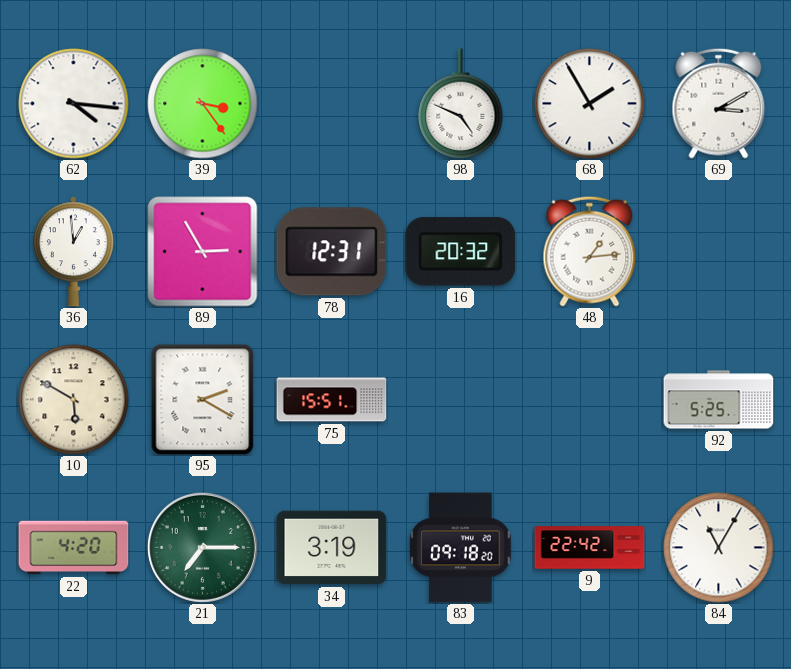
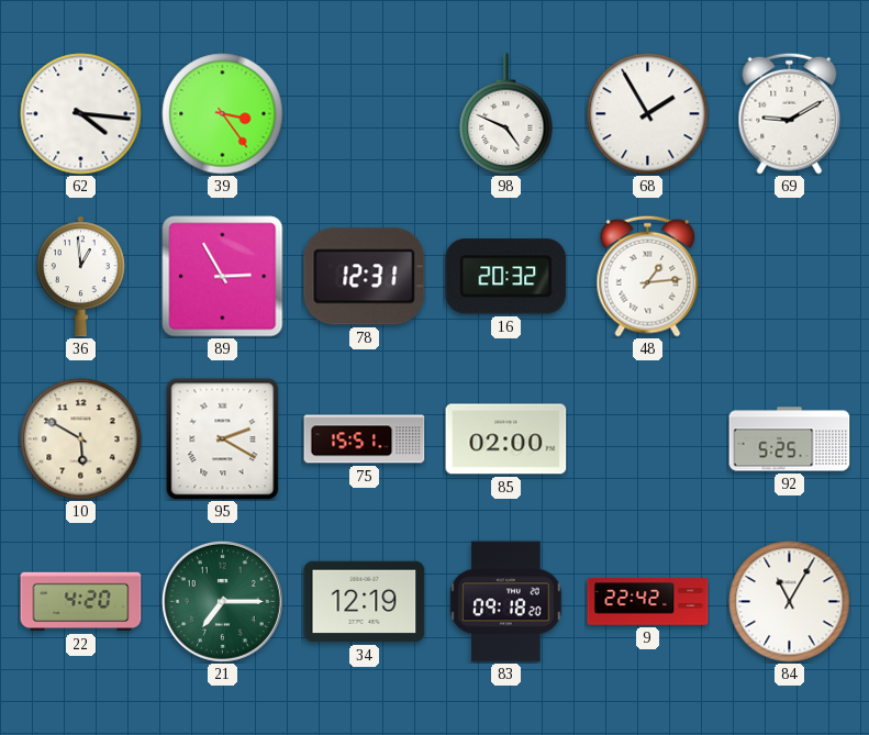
69: 3:10 -> 9:10 (790, 113)
85: none -> 02:00 (506, 439)
34: 3:19 -> 12:19 (365, 602)
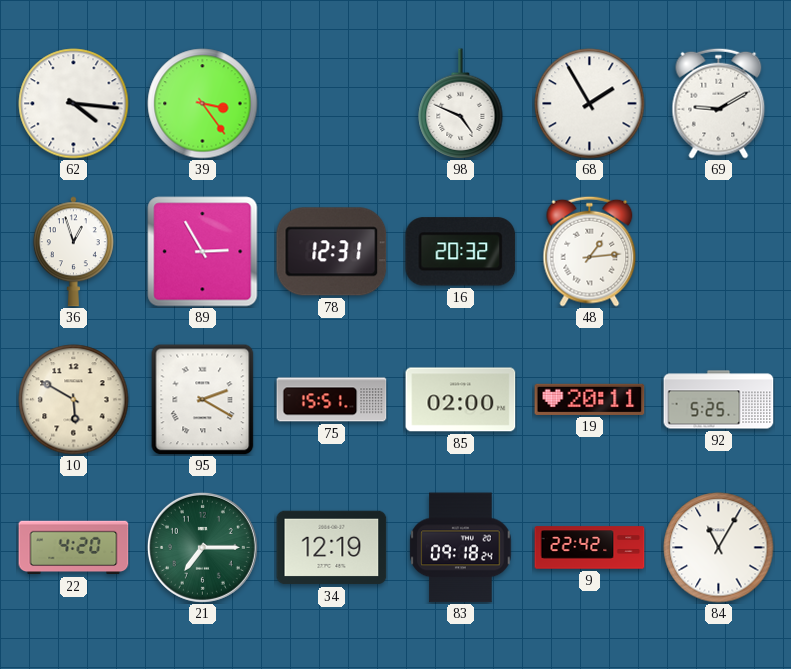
36: 12:59 -> 12:57 (73, 252)
19: none -> 20:11 (590, 399)
83: 09:18:20 -> 09:18:24 (461, 548)
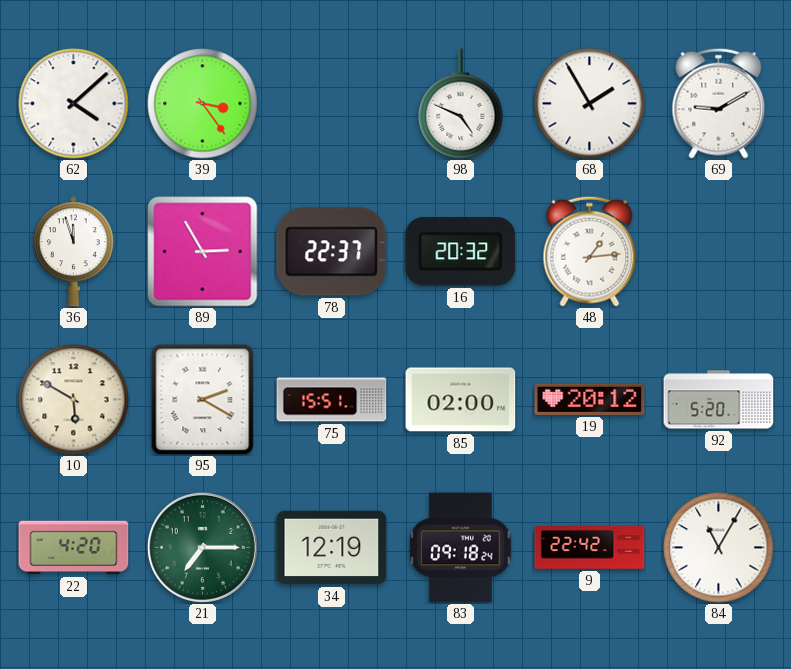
62: 4:16 -> 4:08 (74, 104)
36: 12:57 -> 11:57 (73, 252)
78: 12:31 -> 22:37 (332, 252)
19: 20:11 -> 20:12 (590, 399)
92: 5:25 -> 5:20 (719, 400)
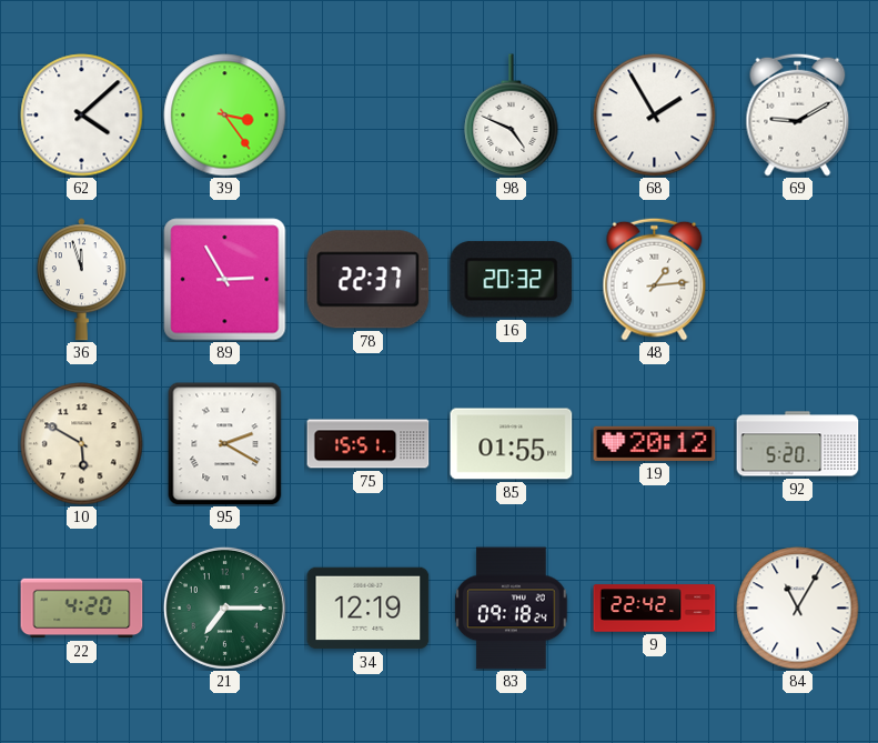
85: 02:00 -> 01:55 (512, 444)
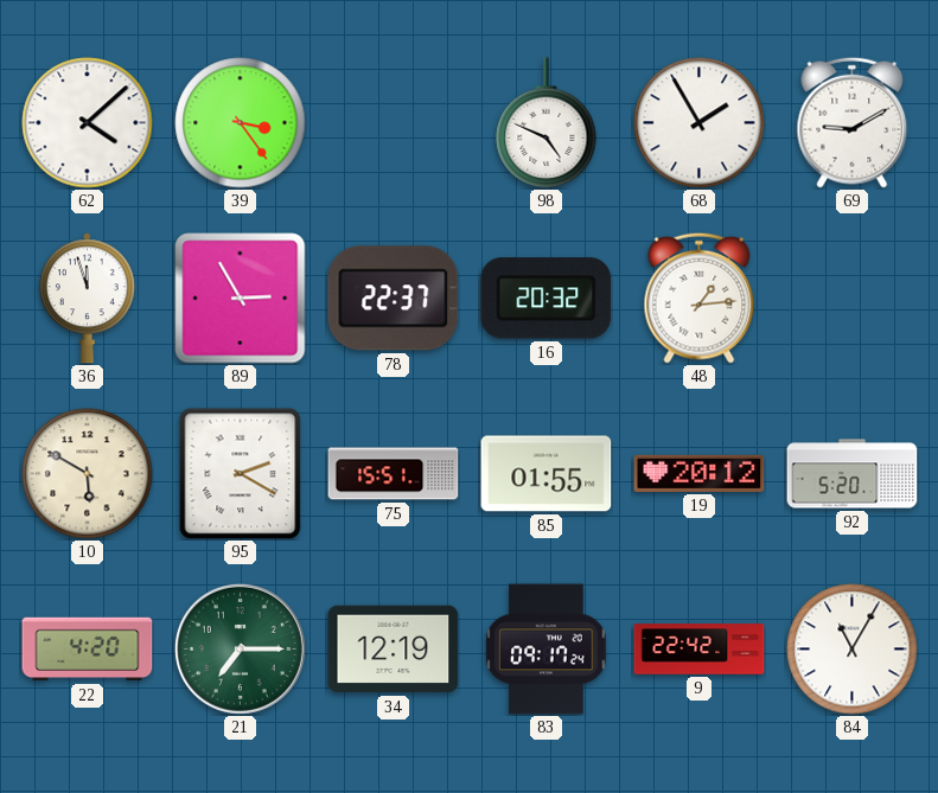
83: 09:18 -> 09:17 (547, 650)
